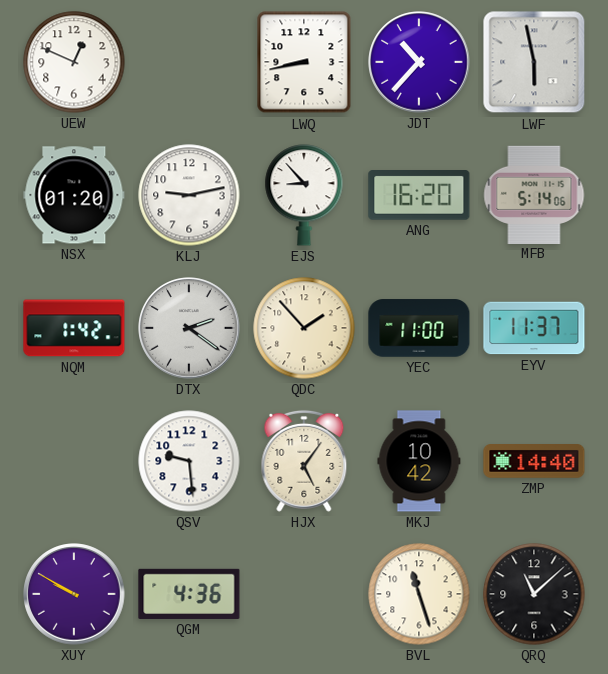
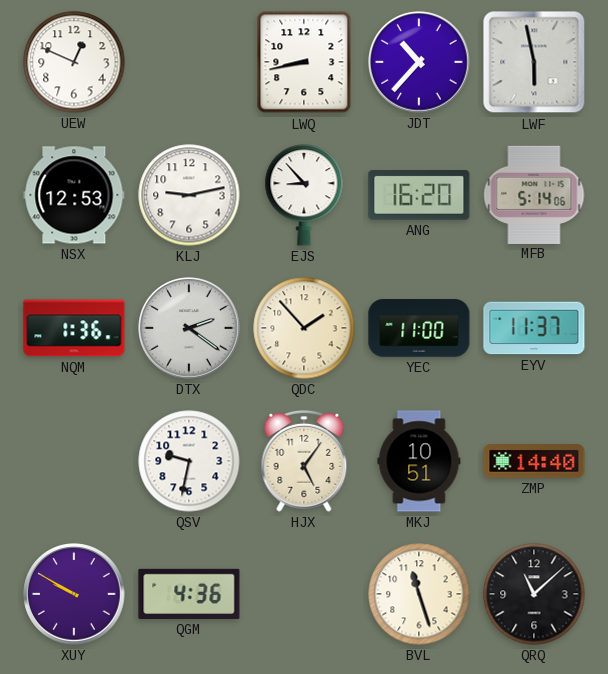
NSX: 01:20 -> 12:53 (74, 195)
NQM: 1:42 -> 1:36 (74, 328)
QSV: 9:29 -> 9:32 (189, 461)
MKJ: 10:42 -> 10:51 (419, 461)
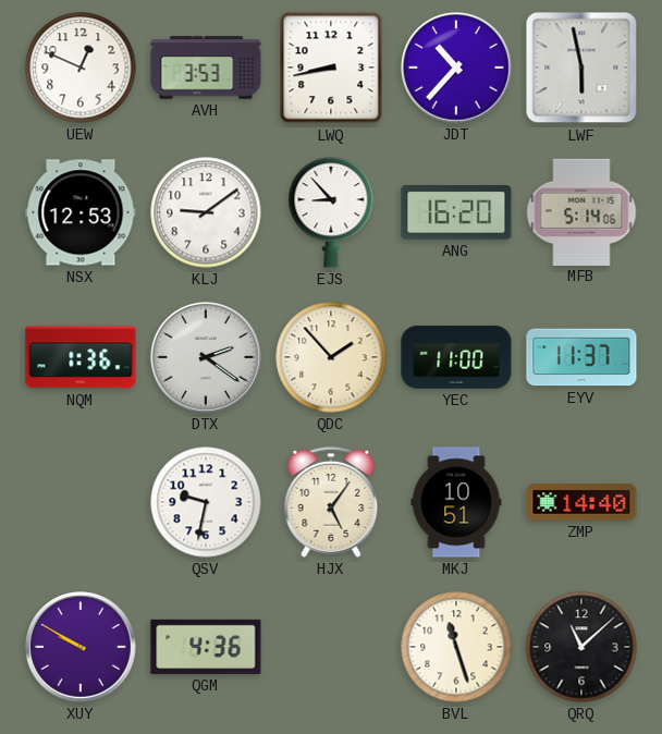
AVH: none -> 3:53 (206, 68)
KLJ: 9:13 -> 9:09 (206, 212)
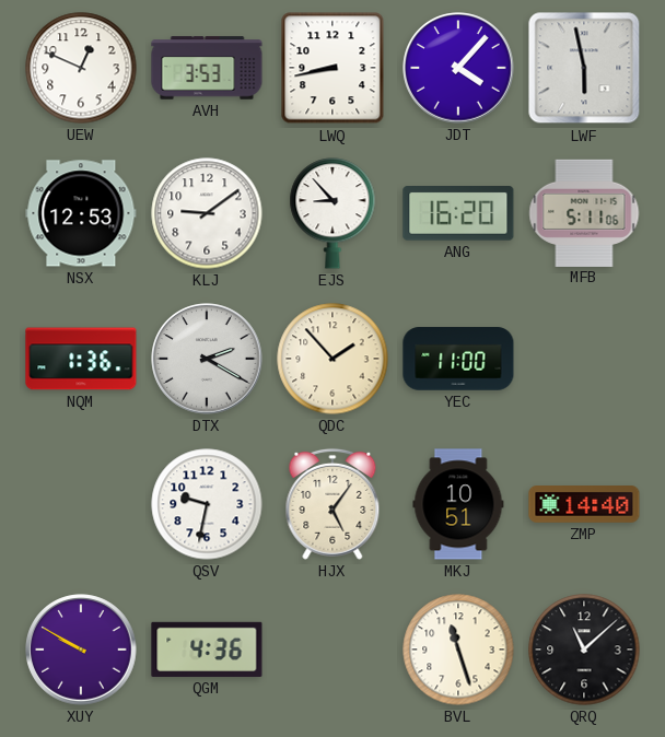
JDT: 10:37 -> 4:07 (458, 68)
MFB: 5:14 -> 5:11 (584, 212)
DTX: 2:21 -> 2:20 (207, 359)
EYV: 11:37 -> none (581, 357)
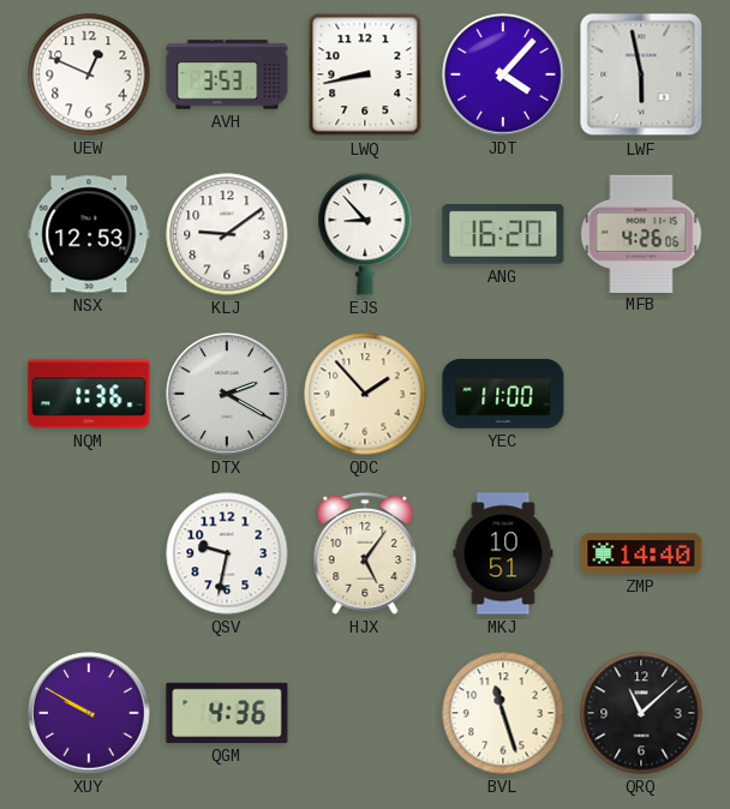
MFB: 5:11 -> 4:26 (641, 233)
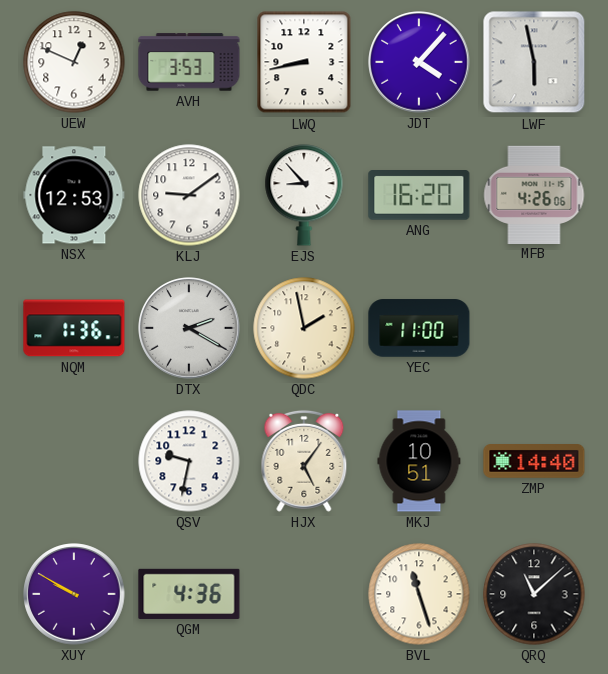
QDC: 1:53 -> 1:58 (304, 328)
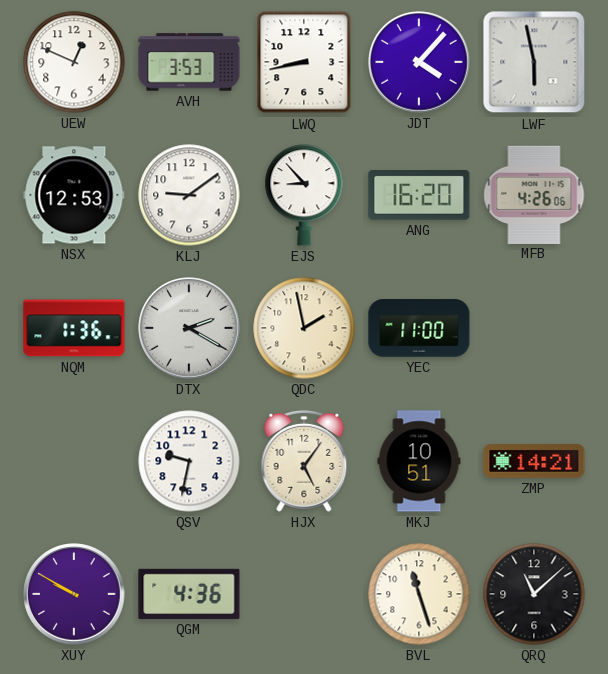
ZMP: 14:40 -> 14:21 (534, 462)
